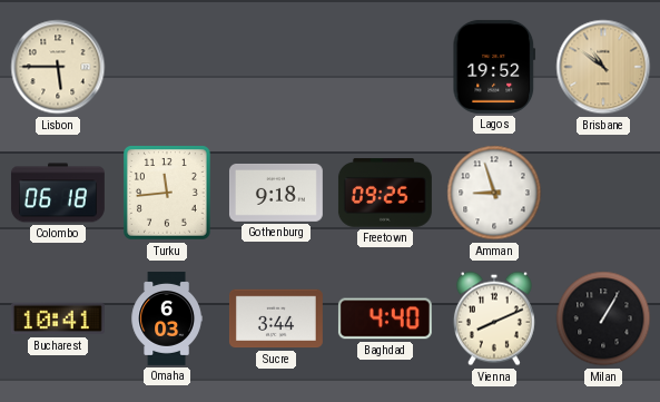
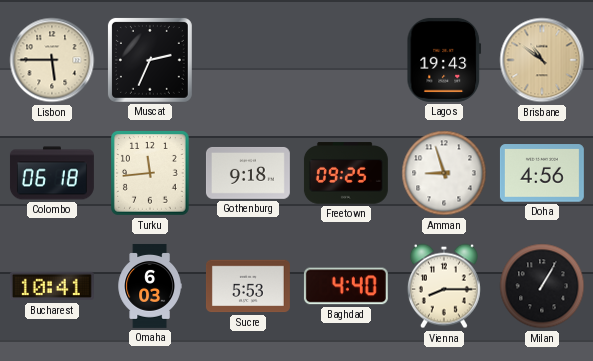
Muscat: none -> 2:34 (150, 60)
Lagos: 19:52 -> 19:43 (444, 60)
Doha: none -> 4:56 (542, 173)
Sucre: 3:44 -> 5:53 (248, 286)
Vienna: 8:11 -> 8:15 (444, 286)
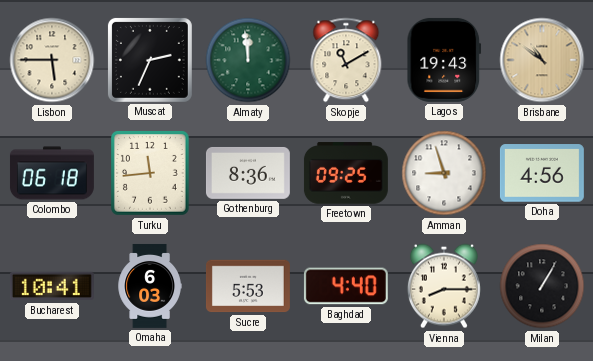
Almaty: none -> 11:59 (248, 60)
Skopje: none -> 11:10 (346, 60)
Gothenburg: 9:18 -> 8:36 (248, 173)
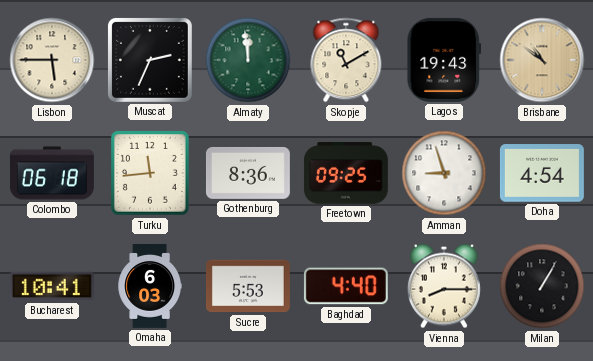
Doha: 4:56 -> 4:54 (542, 173)
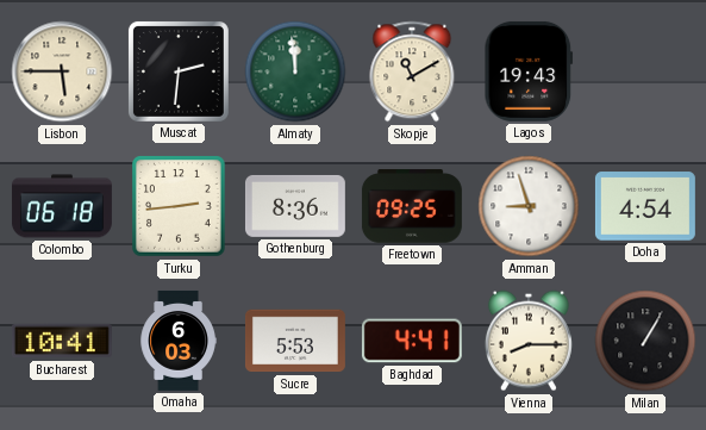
Muscat: 2:34 -> 2:31 (179, 71)
Brisbane: 10:51 -> none (542, 60)
Turku: 11:44 -> 2:44 (180, 207)
Baghdad: 4:40 -> 4:41 (412, 341)
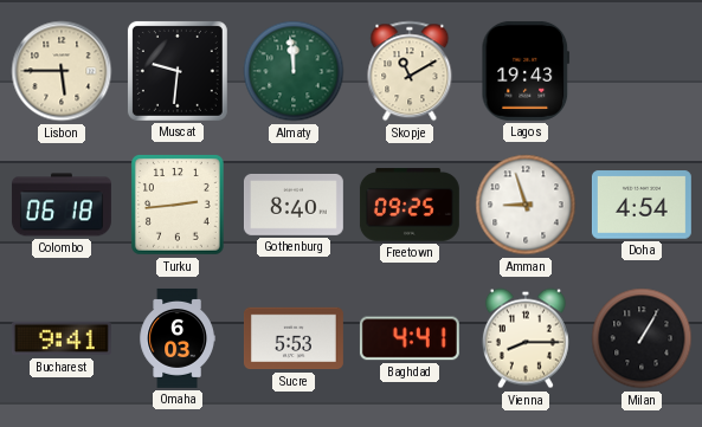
Muscat: 2:31 -> 9:31 (178, 71)
Gothenburg: 8:36 -> 8:40 (294, 205)
Bucharest: 10:41 -> 9:41 (62, 338)
